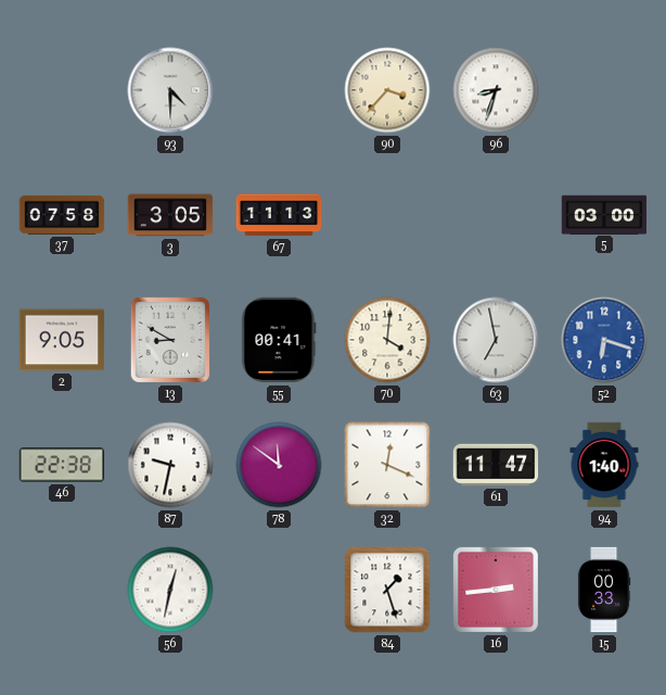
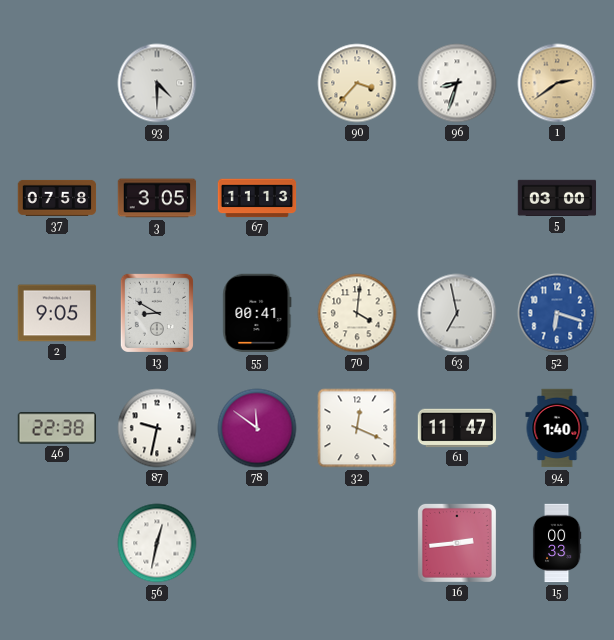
1: none -> 2:39 (557, 83)
84: 1:27 -> none (387, 590)
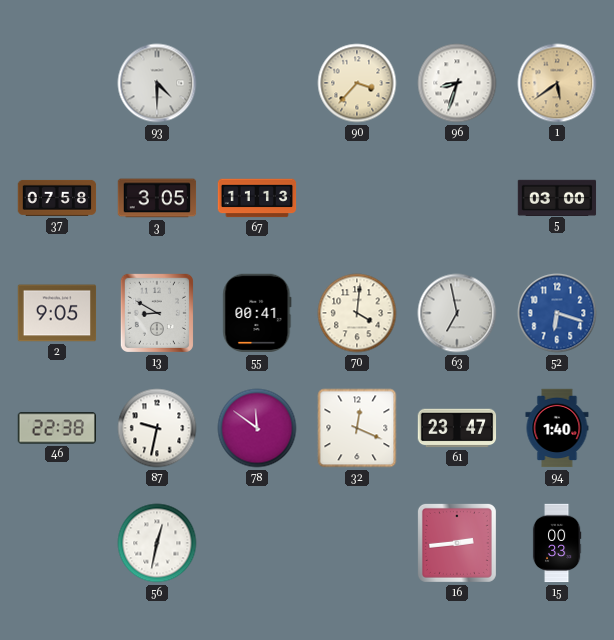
1: 2:39 -> 5:39 (557, 83)
61: 11:47 -> 23:47 (457, 428)
